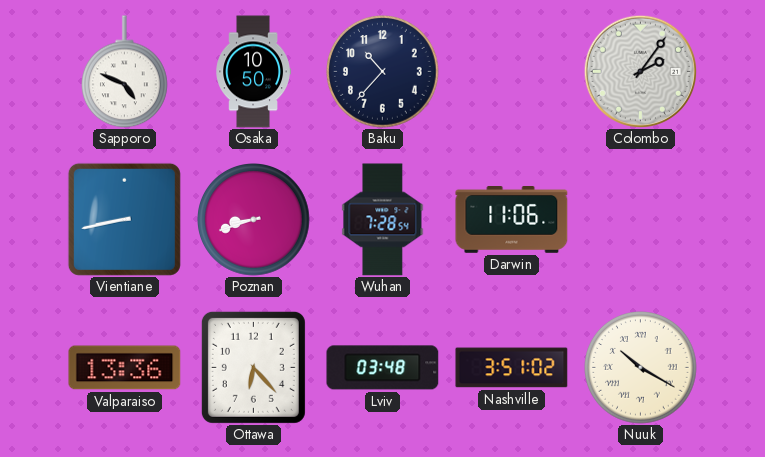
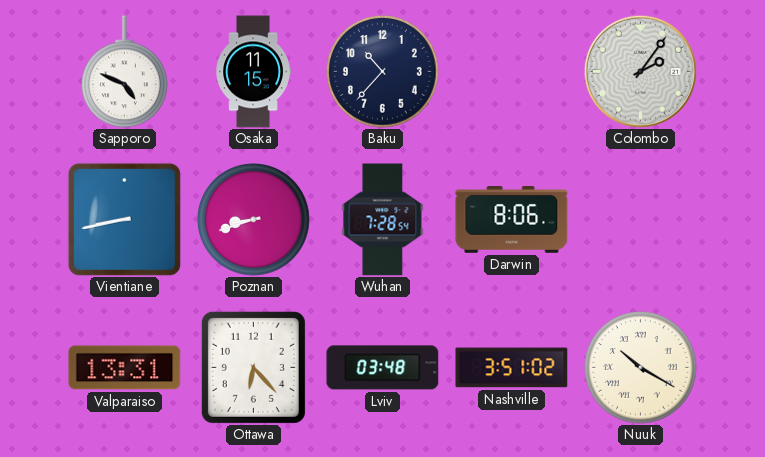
Osaka: 10:50 -> 11:15 (253, 72)
Darwin: 11:06 -> 8:06 (512, 220)
Valparaiso: 13:36 -> 13:31 (125, 368)
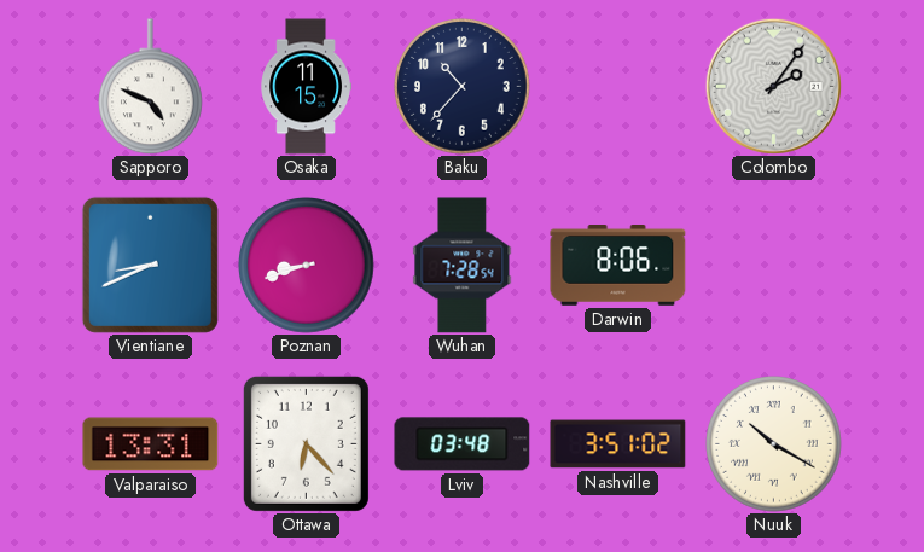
Vientiane: 8:43 -> 8:41 (150, 265)
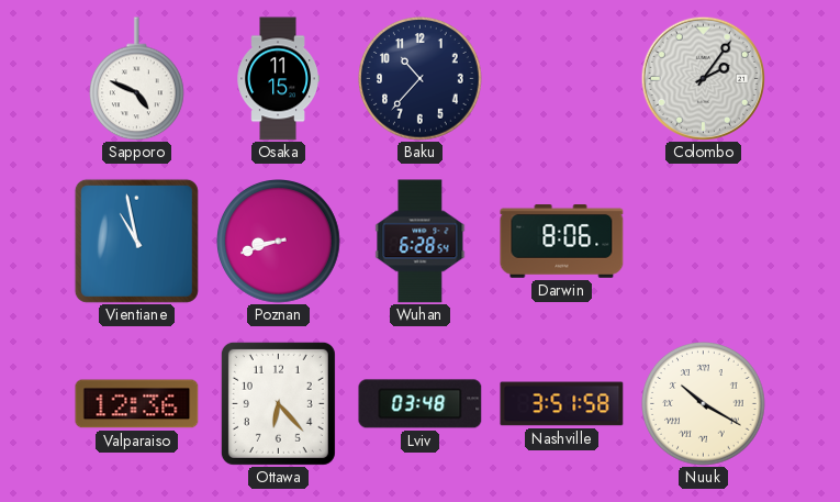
Vientiane: 8:41 -> 10:58 (136, 241)
Wuhan: 7:28 -> 6:28 (421, 242)
Valparaiso: 13:31 -> 12:36 (137, 404)
Nashville: 3:51:02 -> 3:51:58 (562, 404)
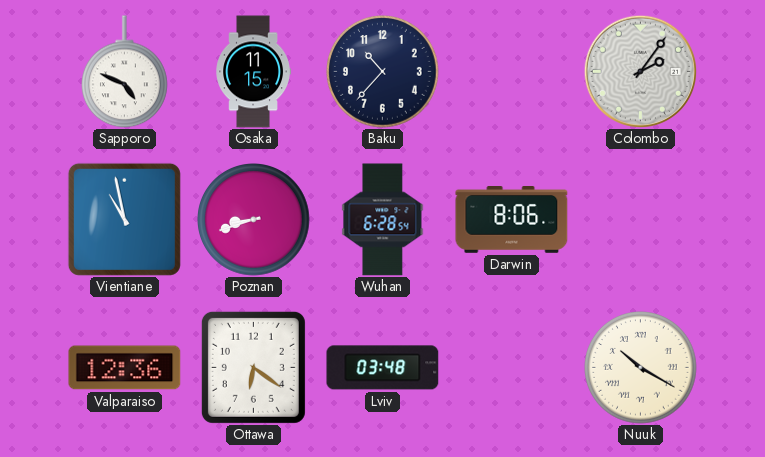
Ottawa: 6:23 -> 6:21 (253, 367)
Nashville: 3:51 -> none (562, 404)
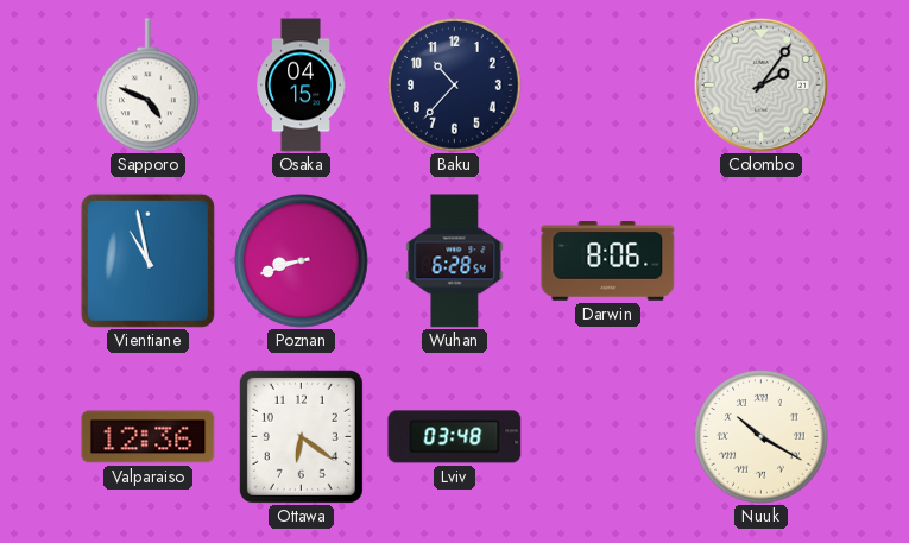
Osaka: 11:15 -> 04:15 (301, 86)
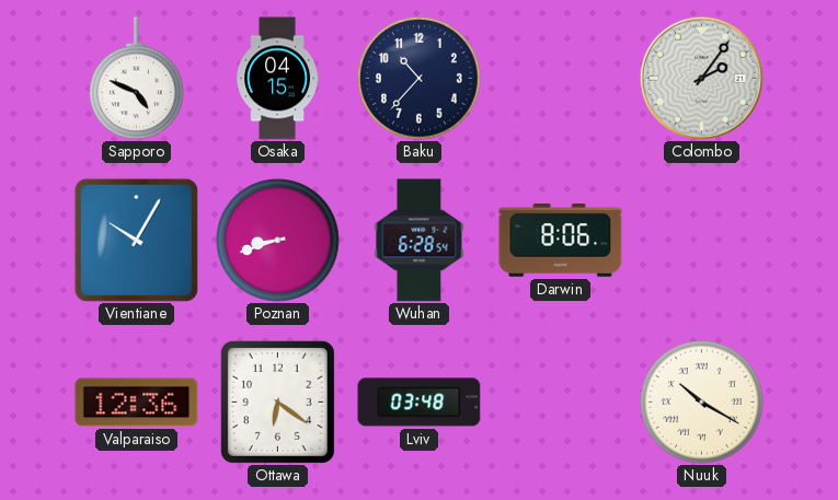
Vientiane: 10:58 -> 10:05 (136, 240)
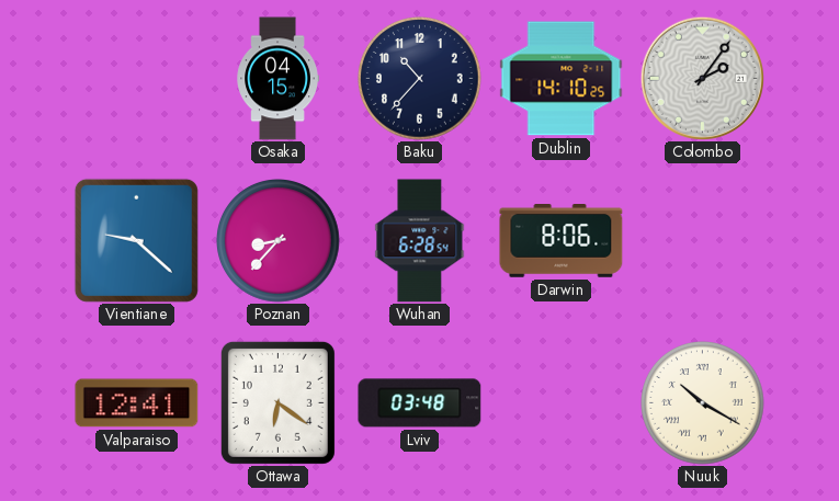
Sapporo: 4:49 -> none (137, 79)
Dublin: none -> 14:10 (562, 79)
Vientiane: 10:05 -> 9:22 (136, 240)
Poznan: 8:42 -> 8:37 (279, 241)
Valparaiso: 12:36 -> 12:41 (137, 403)
